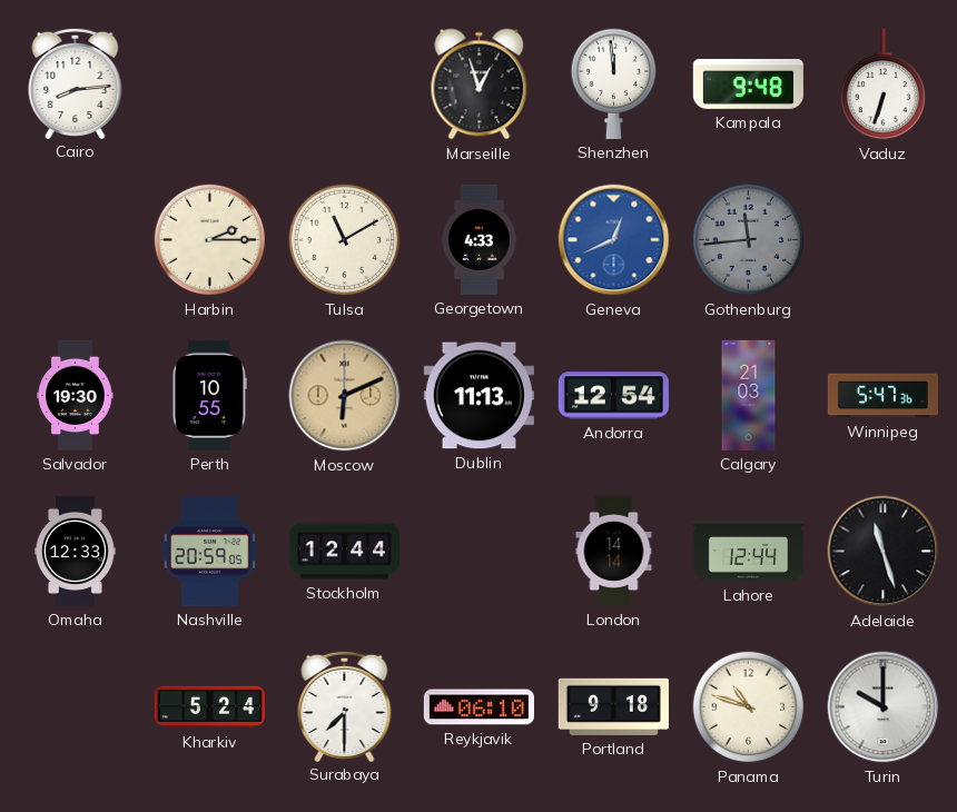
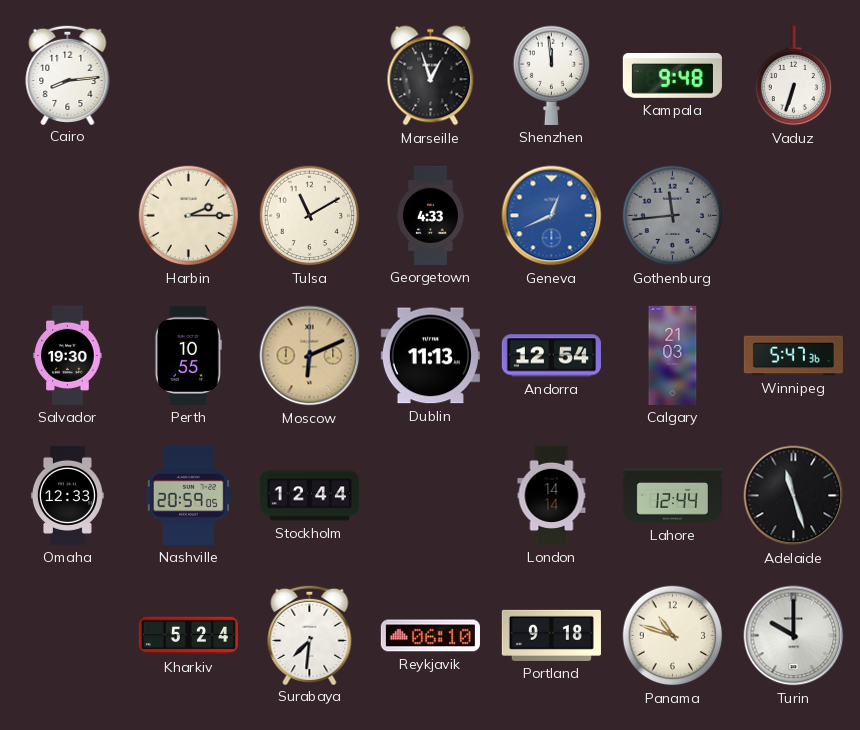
Surabaya: 7:30 -> 7:31 (310, 634)
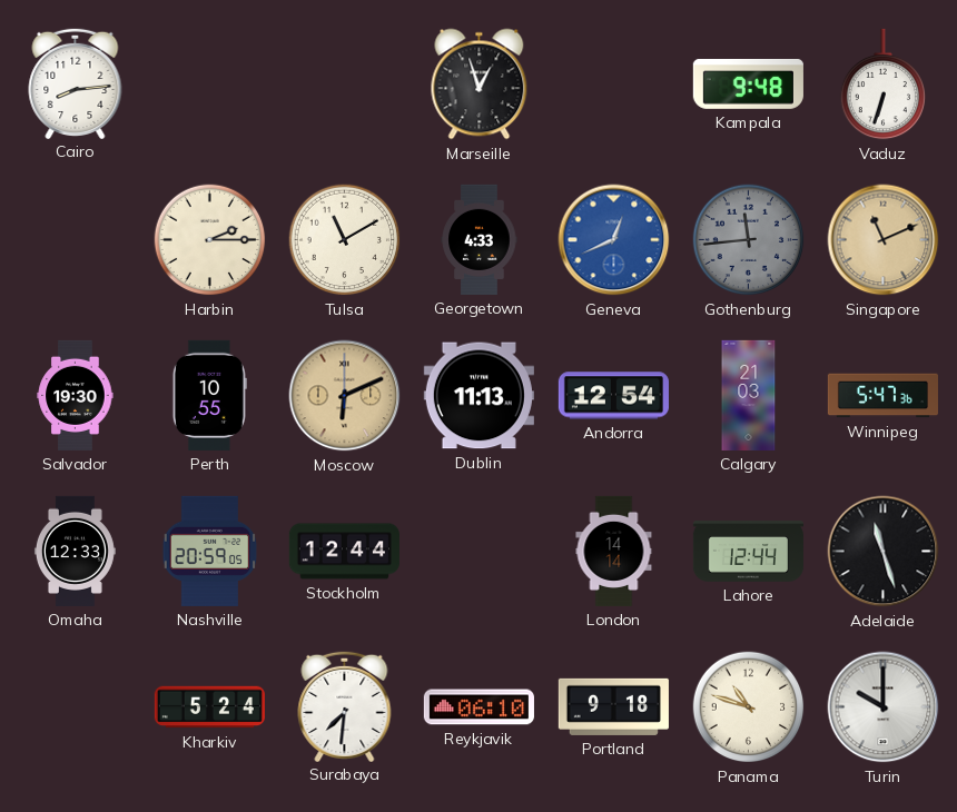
Shenzhen: 11:59 -> none (551, 75)
Singapore: none -> 11:11 (884, 240)
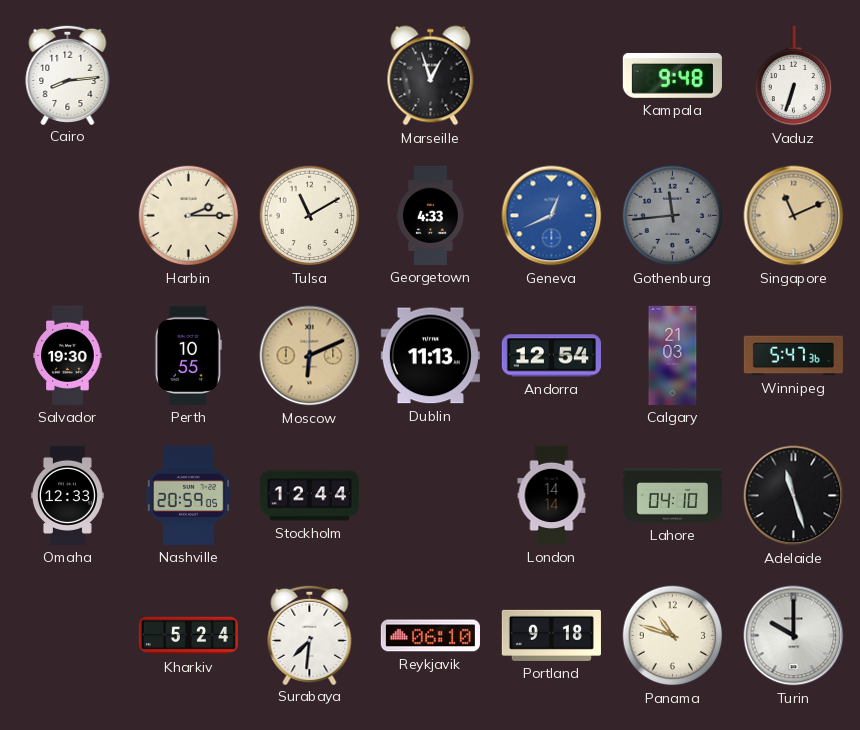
Lahore: 12:44 -> 04:10 (672, 496)
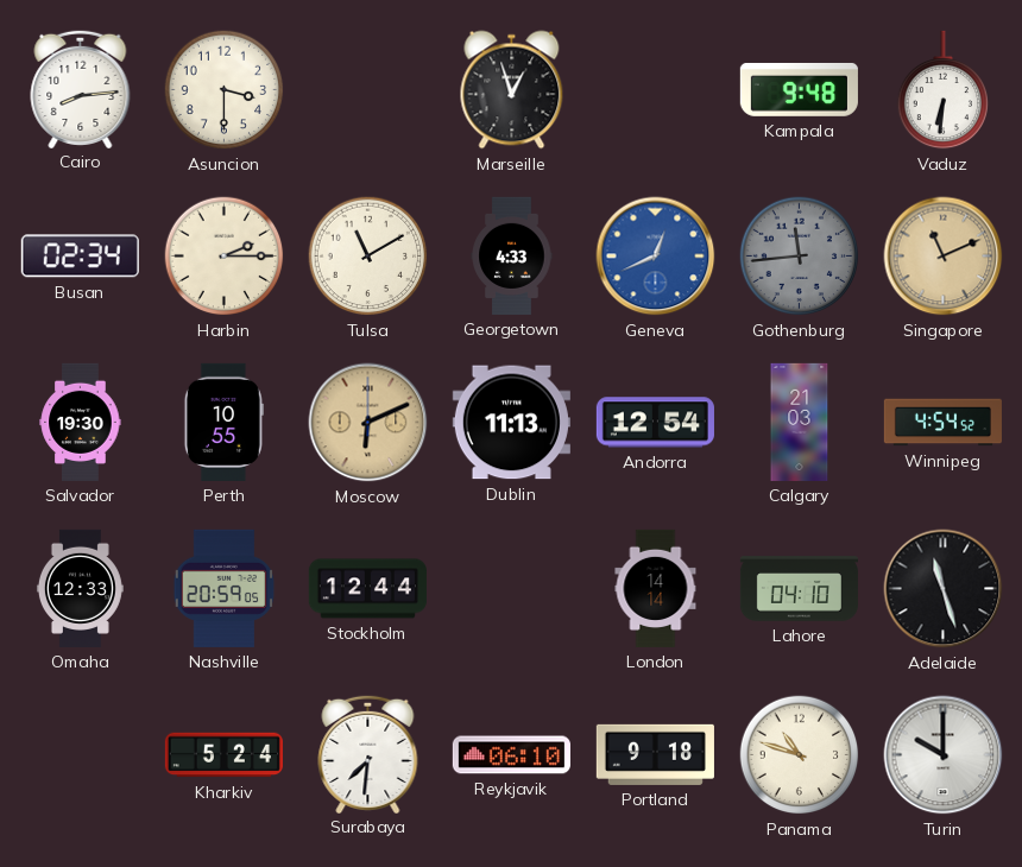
Asuncion: none -> 3:30 (225, 90)
Vaduz: 6:33 -> 6:31 (942, 90)
Busan: none -> 02:34 (80, 257)
Winnipeg: 5:47 -> 4:54 (942, 423)
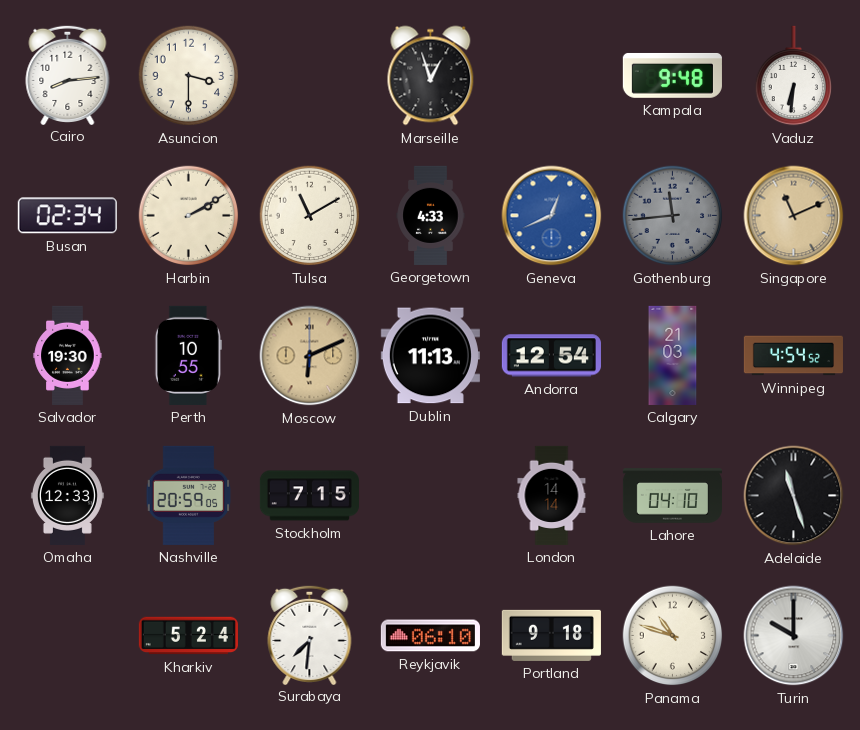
Harbin: 2:15 -> 2:10 (189, 216)
Stockholm: 12:44 -> 7:15 (309, 496)
